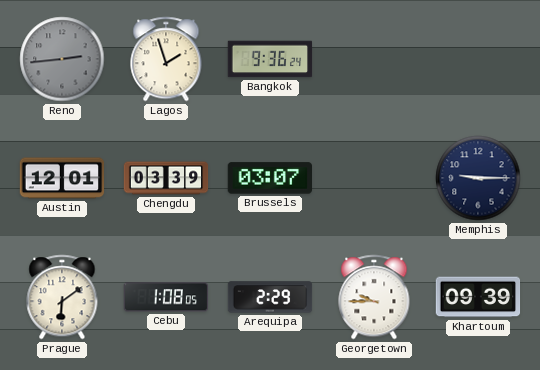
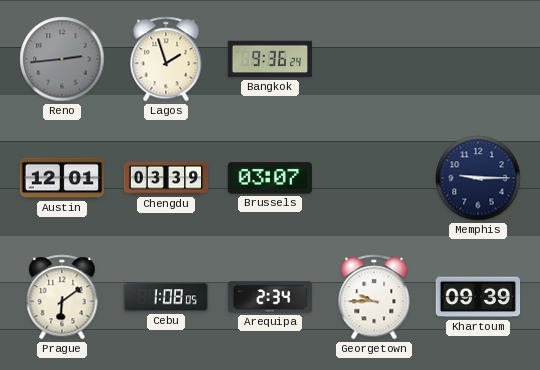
Arequipa: 2:29 -> 2:34 (270, 297)
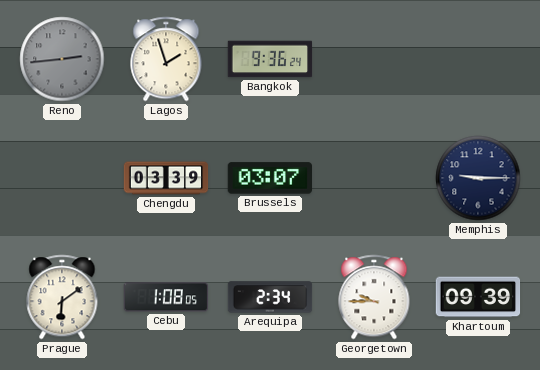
Austin: 12:01 -> none (62, 178)
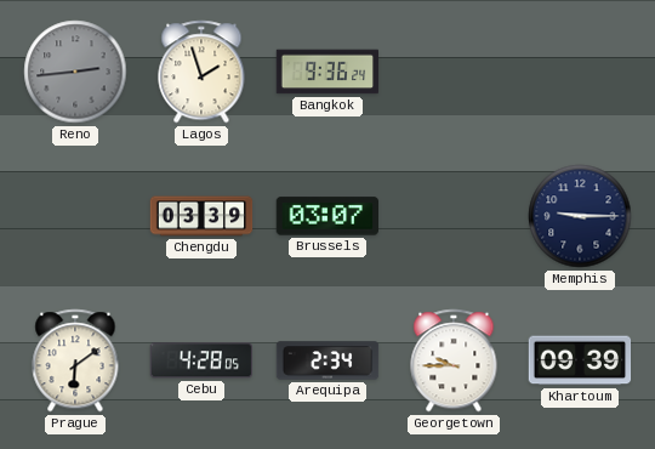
Cebu: 1:08 -> 4:28 (200, 360)
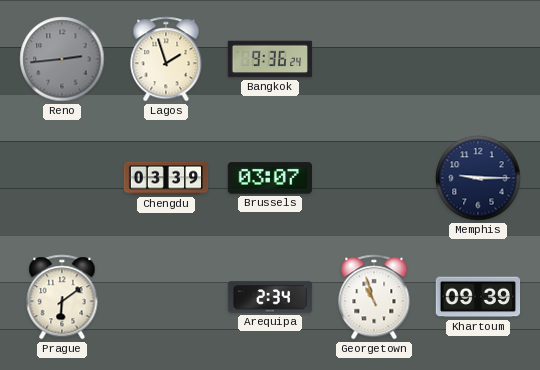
Cebu: 4:28 -> none (200, 360)
Georgetown: 9:45 -> 10:57 (374, 297)
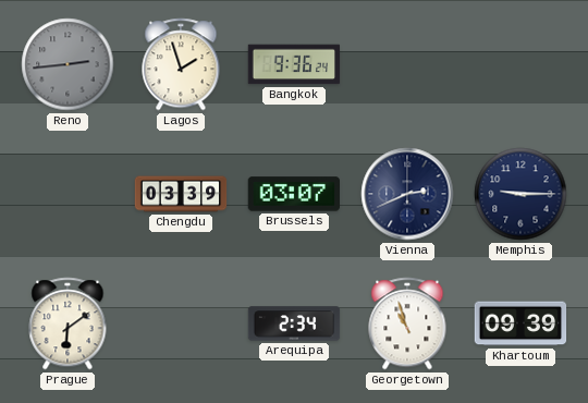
Vienna: none -> 2:41 (407, 194)
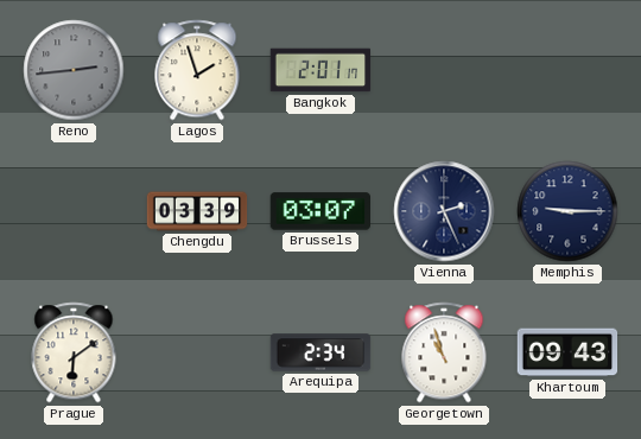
Bangkok: 9:36 -> 2:01 (320, 70)
Vienna: 2:41 -> 2:26 (444, 211)
Khartoum: 09:39 -> 09:43 (567, 352)
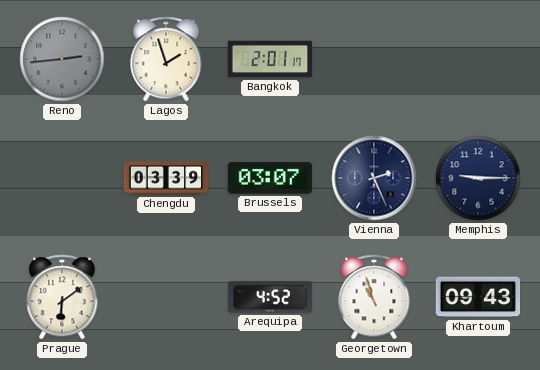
Arequipa: 2:34 -> 4:52 (270, 297)
